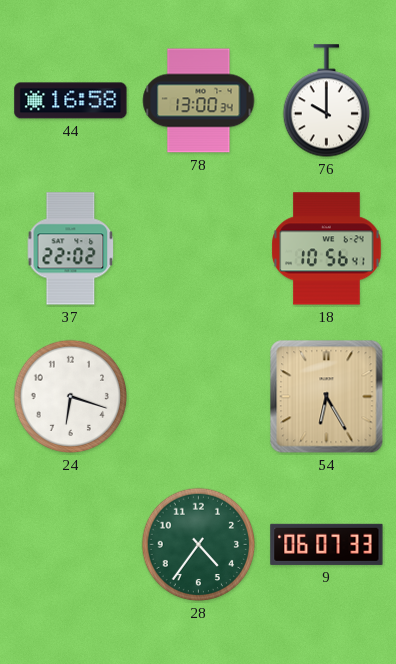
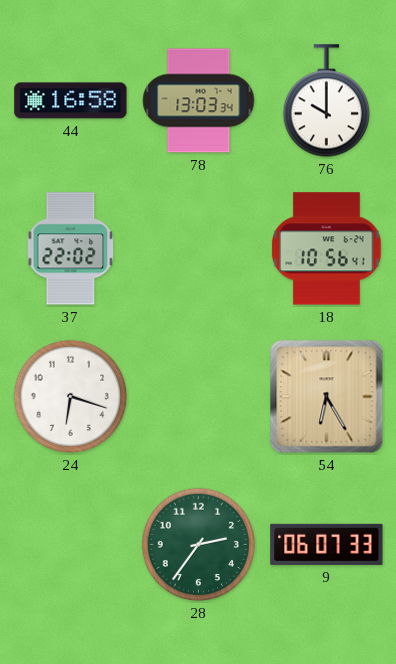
78: 13:00 -> 13:03 (199, 101)
28: 4:36 -> 2:36 (199, 545)
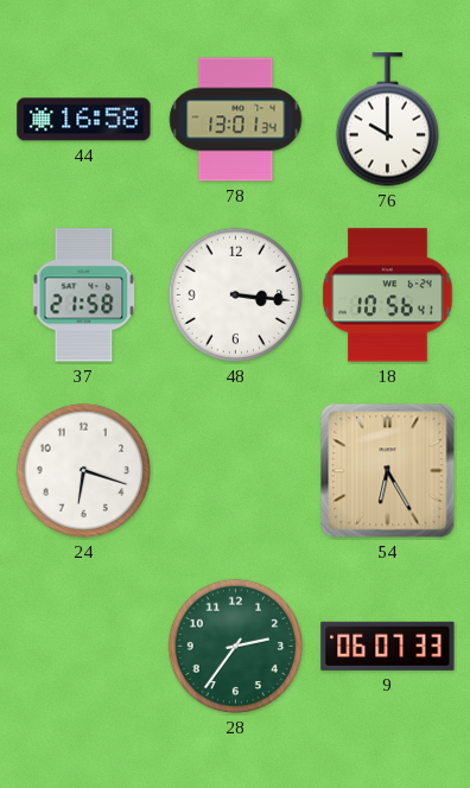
78: 13:03 -> 13:01 (236, 120)
37: 22:02 -> 21:58 (84, 295)
48: none -> 3:16 (236, 295)
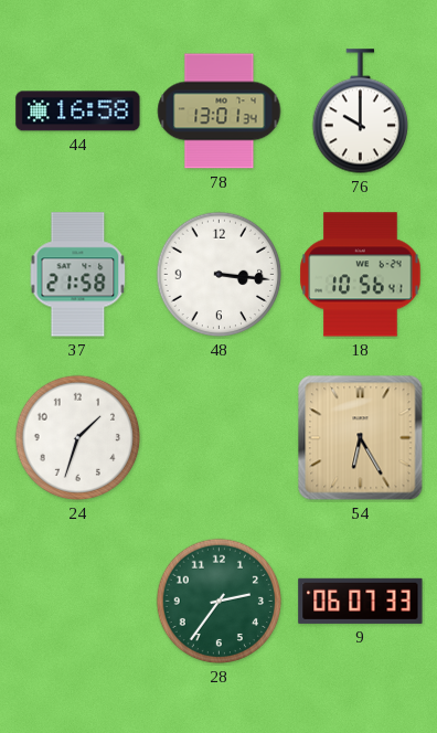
24: 6:18 -> 1:33 (78, 438)
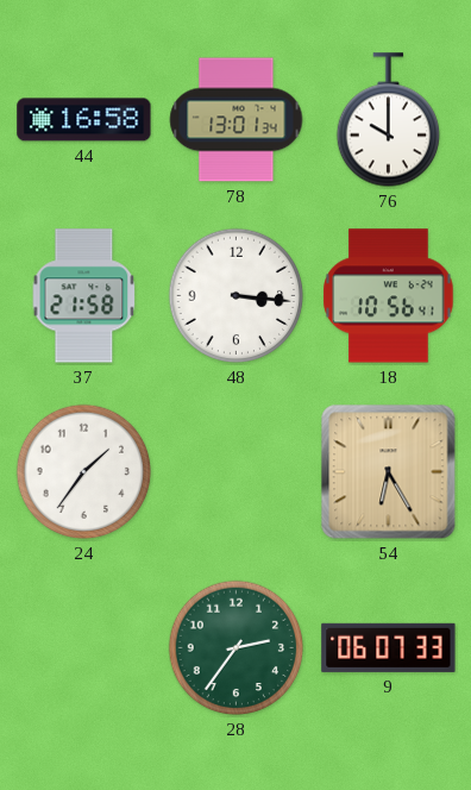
24: 1:33 -> 1:36 (84, 472)
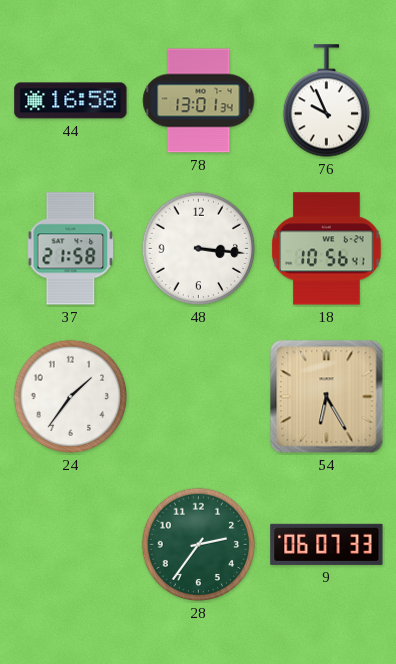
76: 10:00 -> 9:56 (326, 101)
